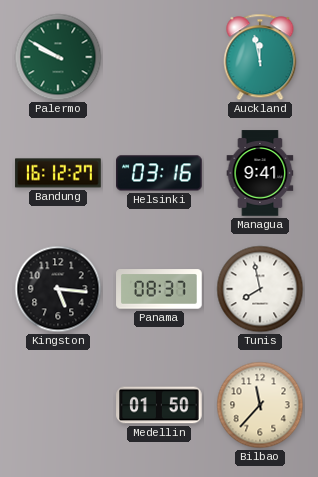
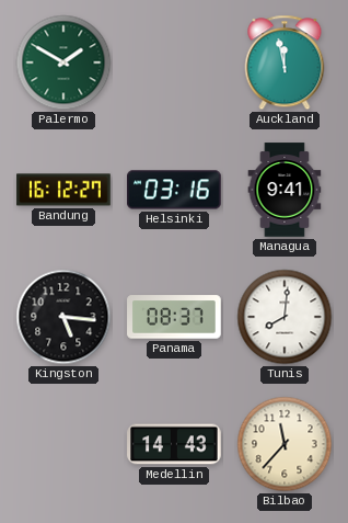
Palermo: 9:50 -> 1:50 (63, 62)
Tunis: 7:58 -> 8:01 (285, 317)
Medellin: 01:50 -> 14:43 (174, 444)
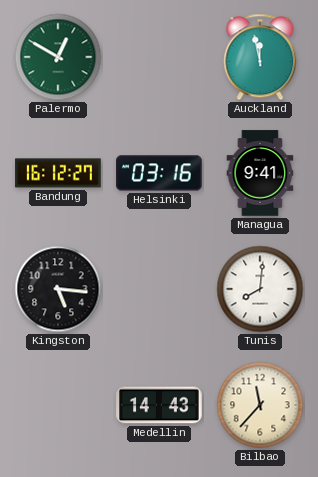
Palermo: 1:50 -> 12:50 (58, 57)
Panama: 08:37 -> none (174, 317)
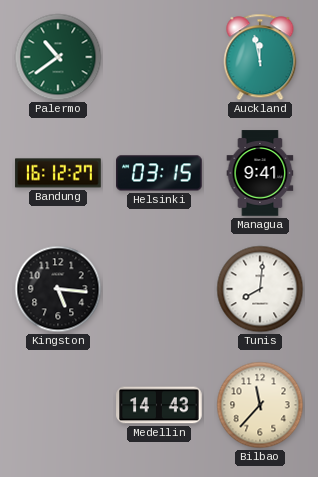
Palermo: 12:50 -> 10:39 (58, 57)
Helsinki: 03:16 -> 03:15 (159, 173)
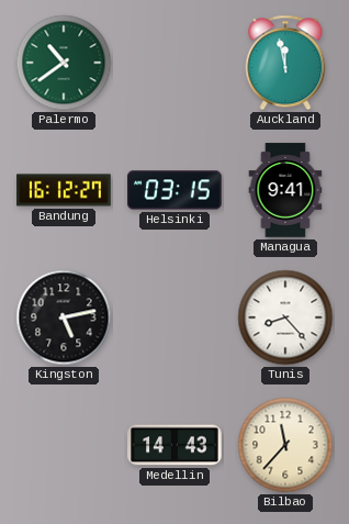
Kingston: 5:16 -> 5:13 (64, 317)
Tunis: 8:01 -> 8:23 (285, 317)
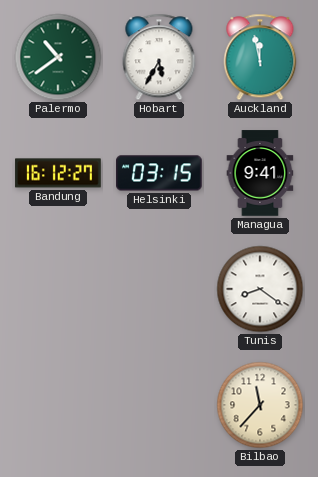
Hobart: none -> 5:35 (159, 57)
Kingston: 5:13 -> none (64, 317)
Tunis: 8:23 -> 8:21 (260, 289)
Medellin: 14:43 -> none (174, 445)
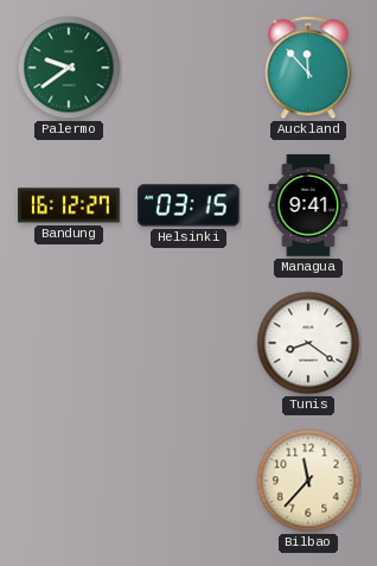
Palermo: 10:39 -> 9:39 (69, 68)
Hobart: 5:35 -> none (159, 57)
Auckland: 11:58 -> 11:53 (308, 68)
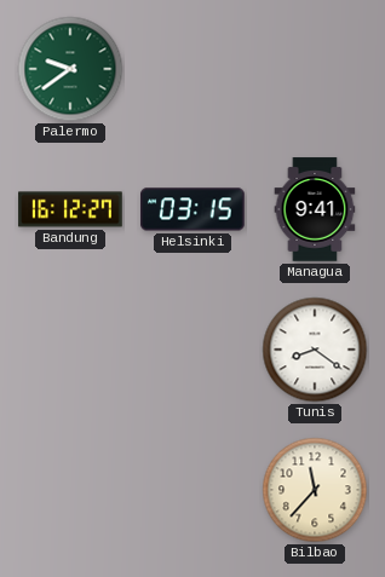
Auckland: 11:53 -> none (308, 68)
